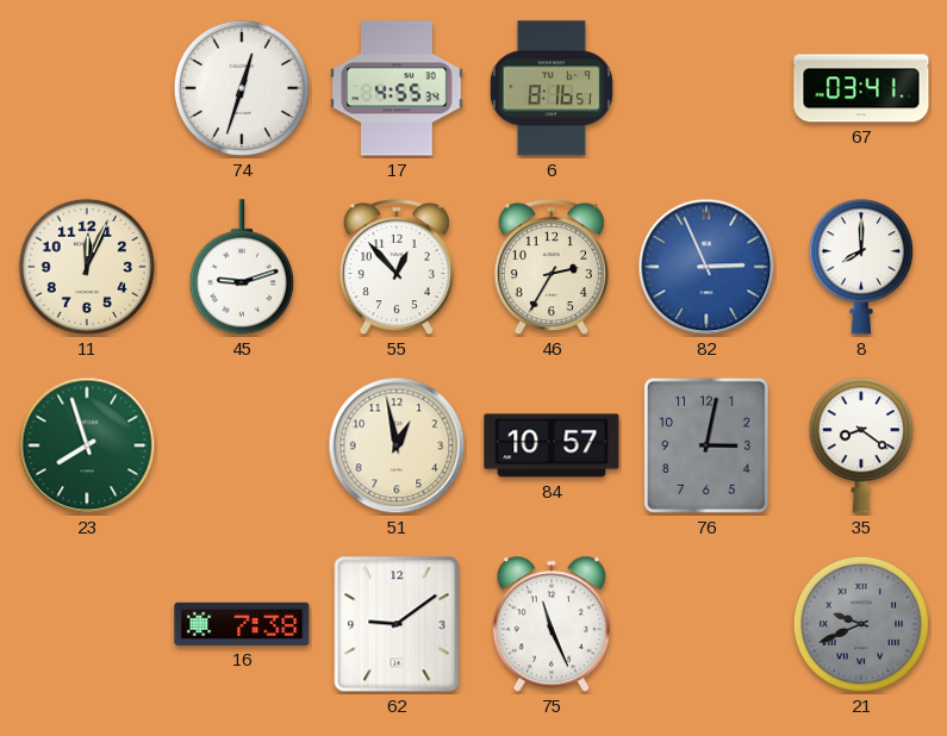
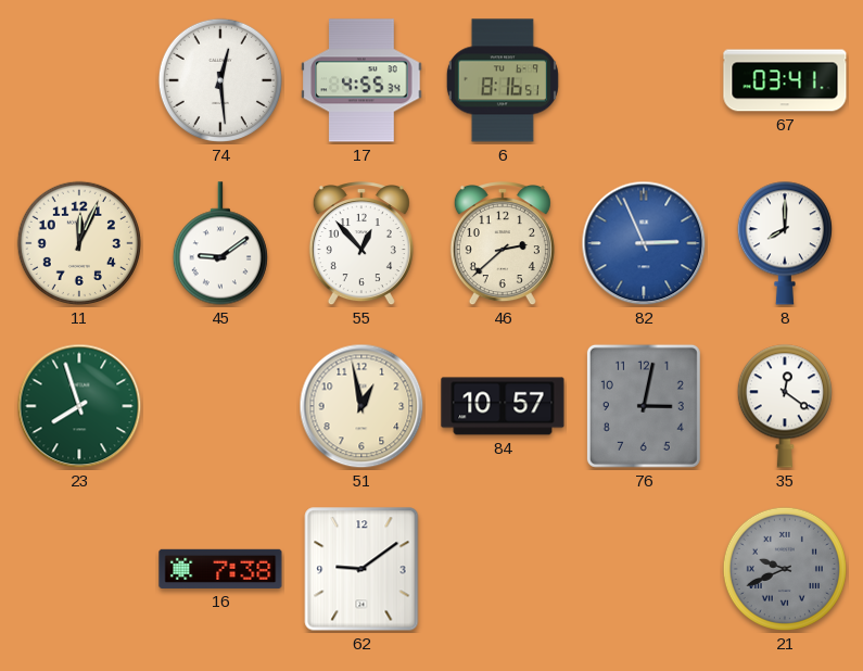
74: 12:33 -> 12:29 (220, 80)
45: 9:12 -> 9:09 (220, 243)
46: 2:35 -> 2:38 (503, 244)
35: 8:21 -> 12:21 (785, 406)
75: 11:26 -> none (552, 624)
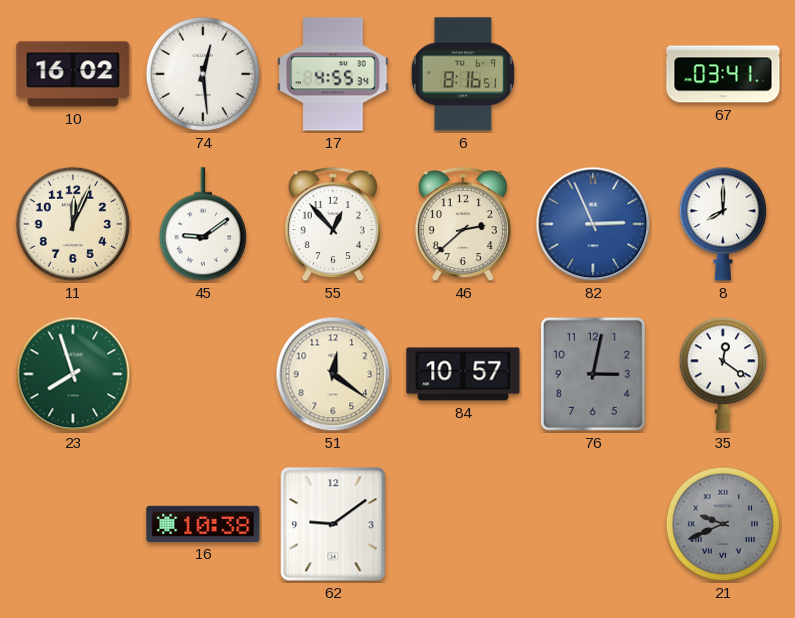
10: none -> 16:02 (73, 74)
51: 12:58 -> 12:21 (333, 374)
16: 7:38 -> 10:38 (203, 524)
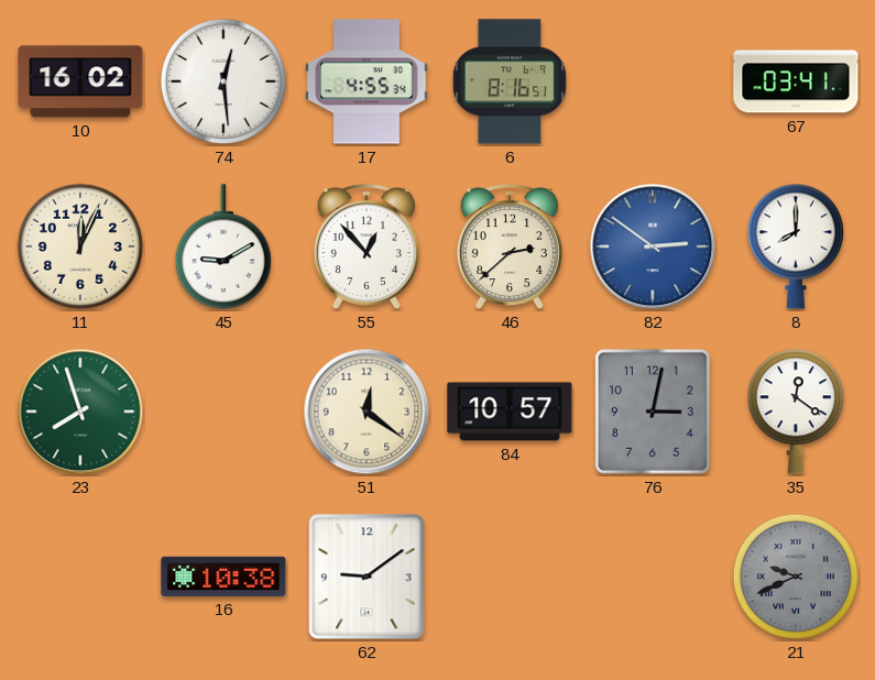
45: 9:09 -> 9:10 (223, 246)
82: 2:56 -> 2:51 (653, 246)
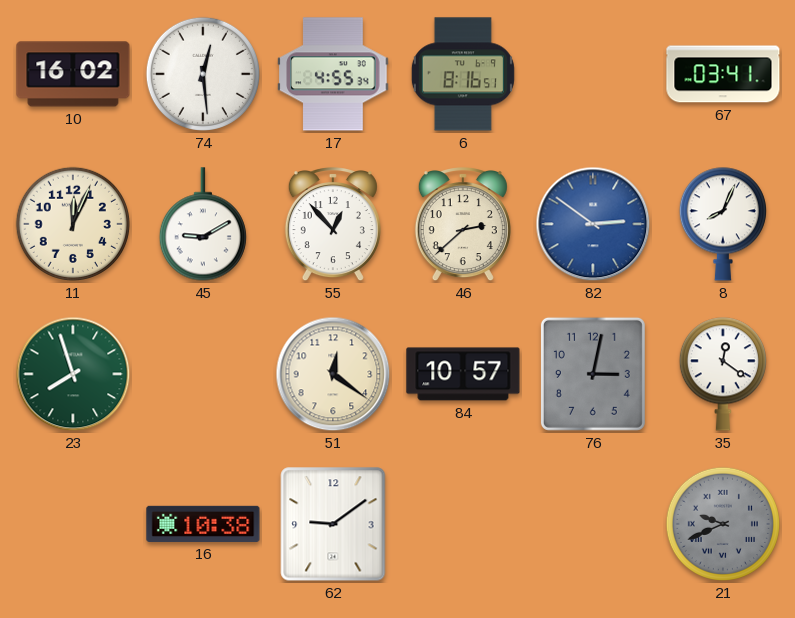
8: 8:00 -> 8:04 (723, 224)
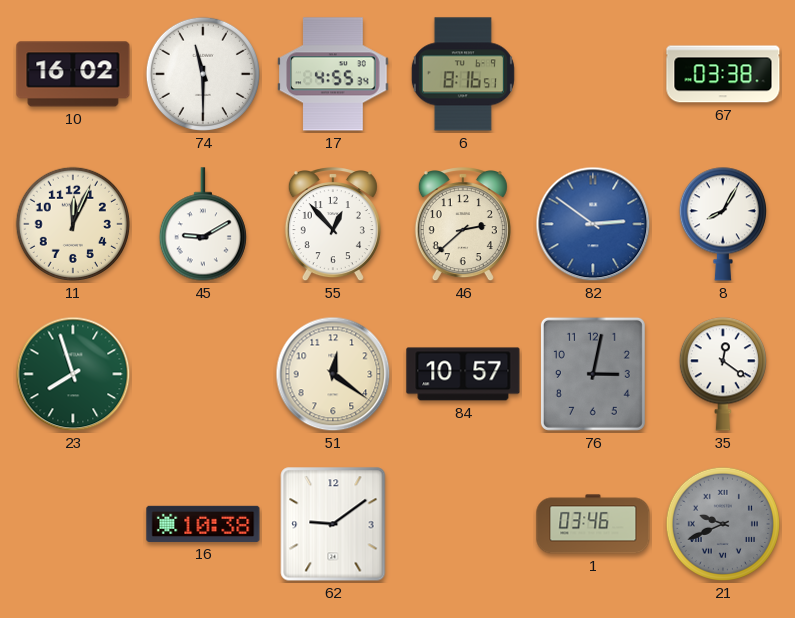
74: 12:29 -> 11:30 (203, 74)
67: 03:41 -> 03:38 (723, 74)
8: 8:04 -> 8:05 (723, 224)
1: none -> 03:46 (593, 524)
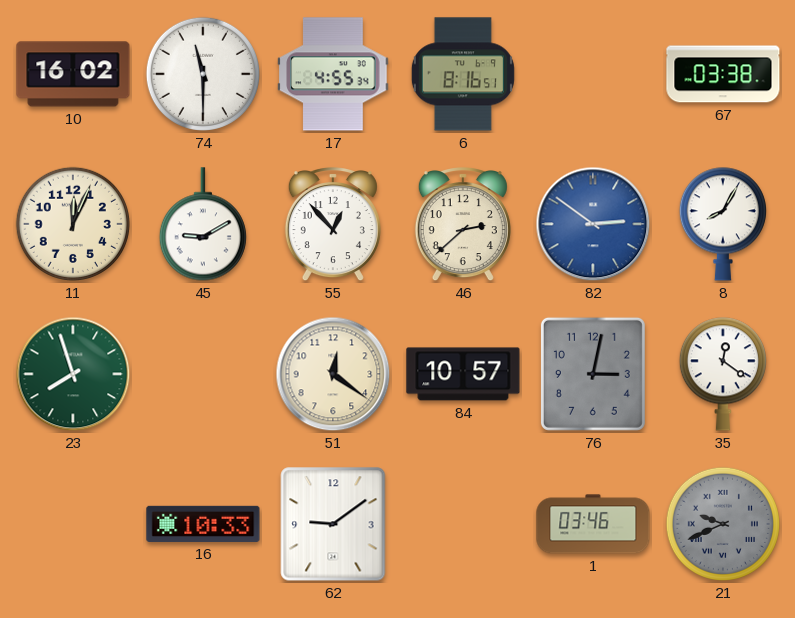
16: 10:38 -> 10:33 (203, 524)
